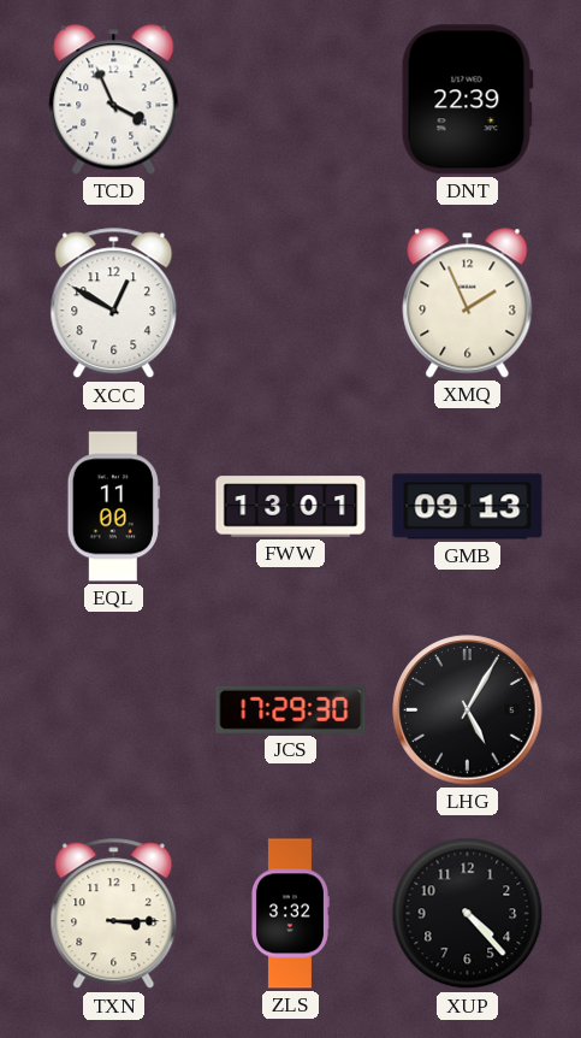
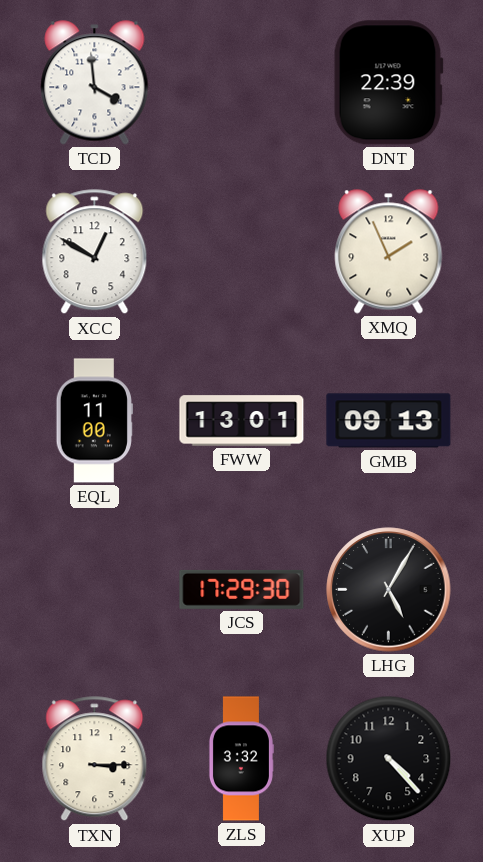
TCD: 3:56 -> 3:59 (95, 83)
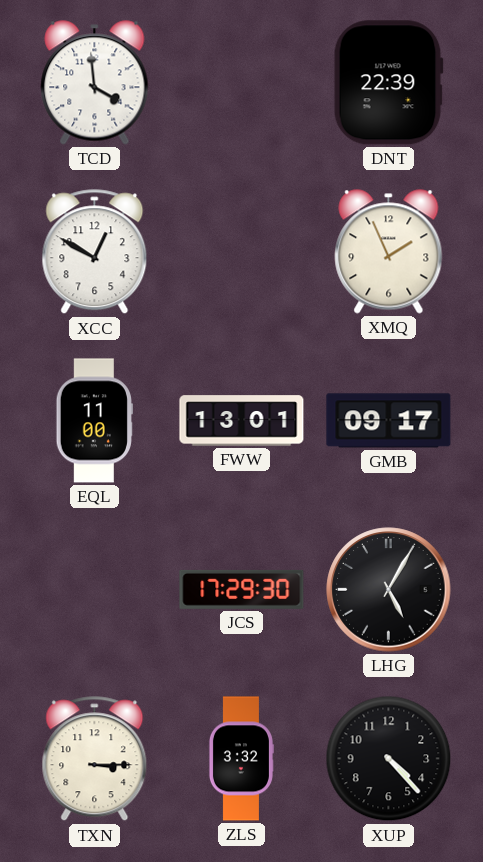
GMB: 09:13 -> 09:17 (389, 421)
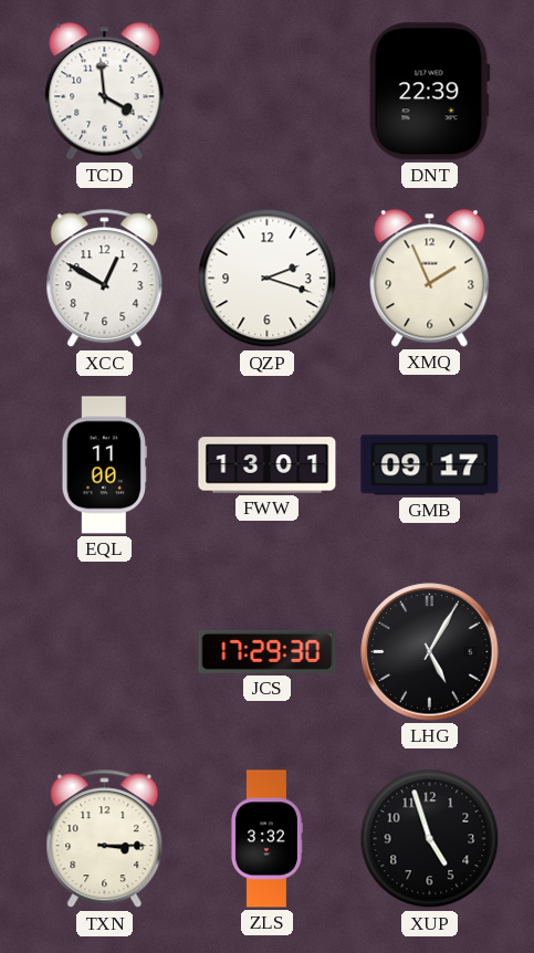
QZP: none -> 2:18 (268, 279)
XUP: 4:23 -> 4:57 (430, 839)
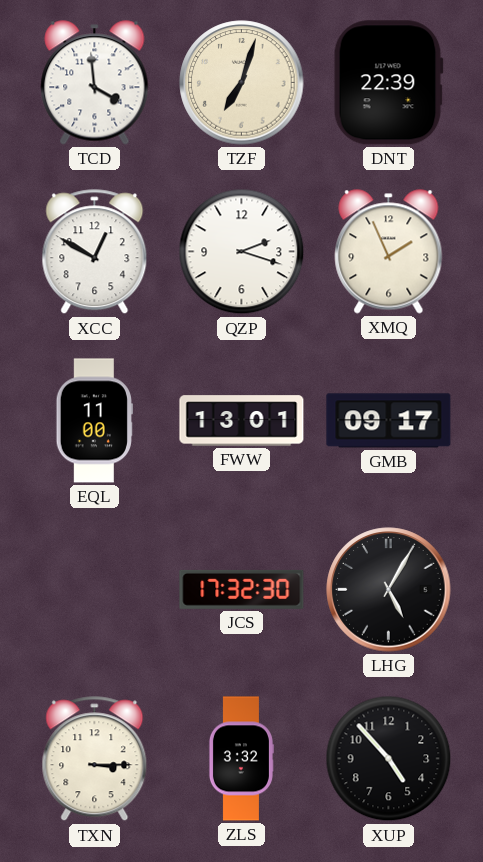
TZF: none -> 7:03 (242, 83)
JCS: 17:29 -> 17:32 (242, 589)
XUP: 4:57 -> 4:53 (389, 759)
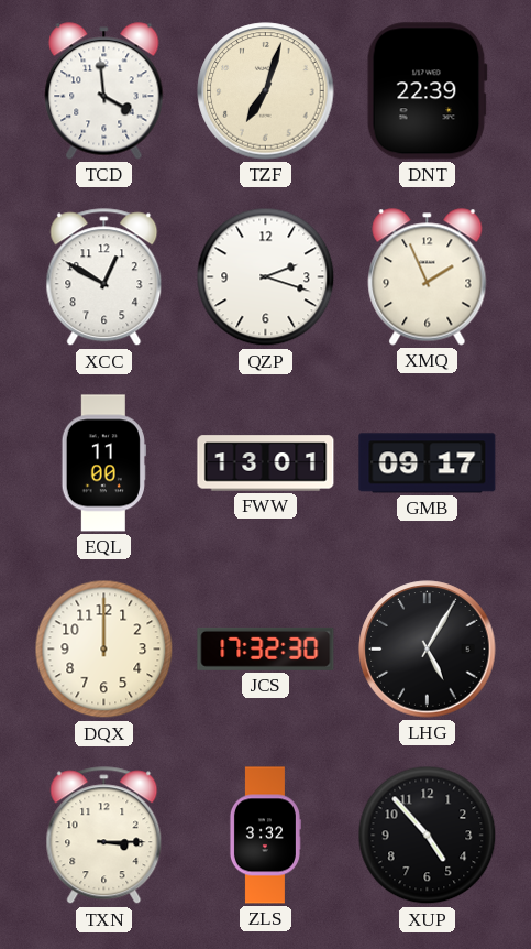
DQX: none -> 12:00 (104, 650)
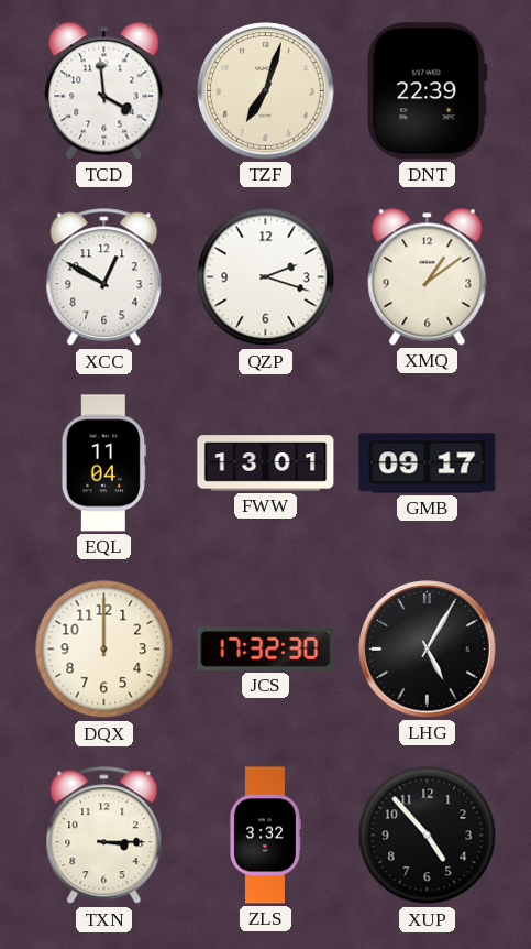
XMQ: 1:56 -> 1:09 (428, 277)
EQL: 11:00 -> 11:04 (103, 463)
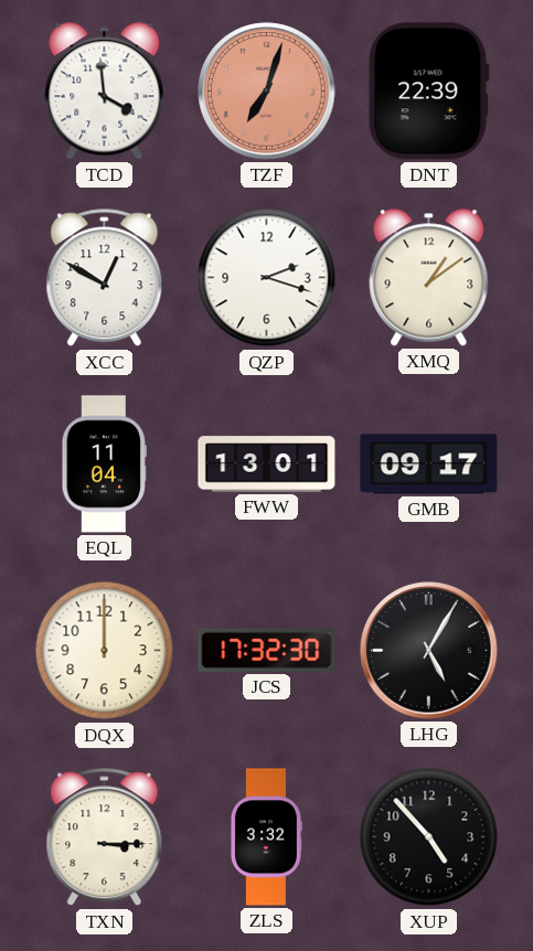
TZF dial: cream -> salmon (267, 92)
